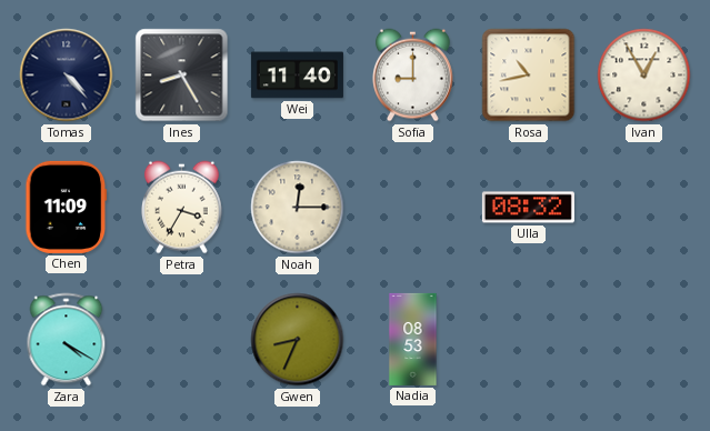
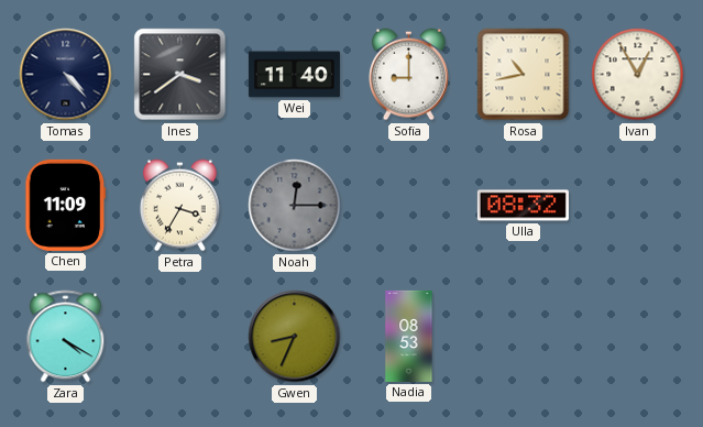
Ines: 8:25 -> 3:39 (180, 75)
Noah dial: cream -> grey (295, 206)
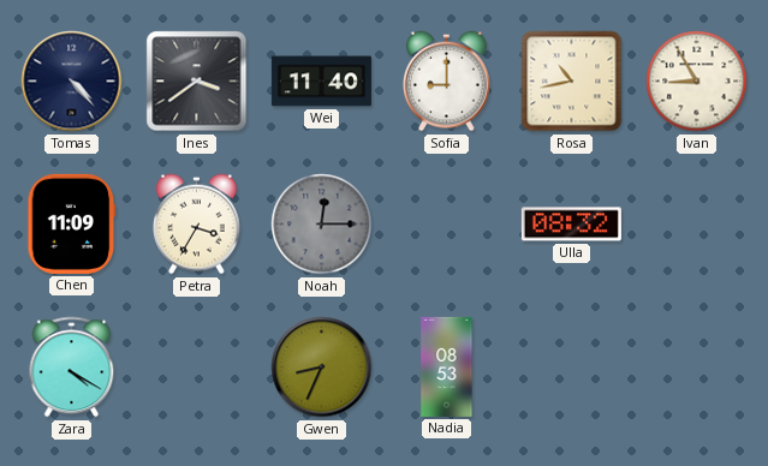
Ivan: 12:55 -> 8:55 (697, 82)
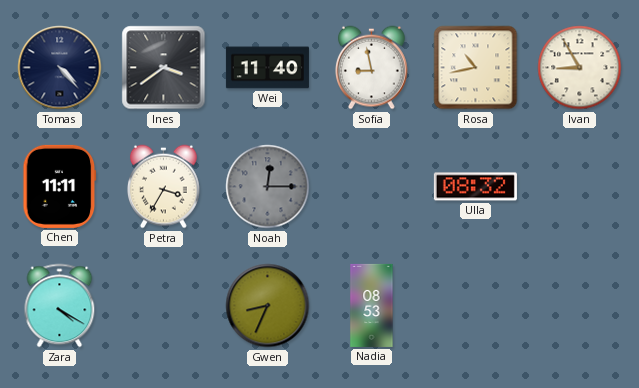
Sofia: 9:00 -> 8:58 (372, 68)
Chen: 11:09 -> 11:11 (60, 186)
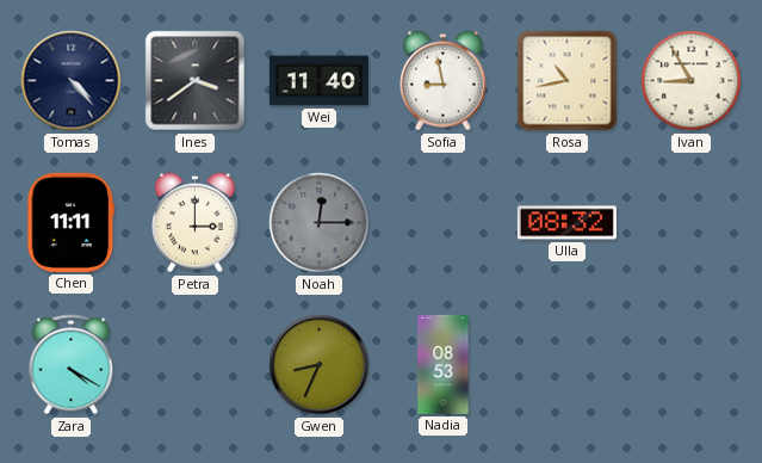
Petra: 3:35 -> 3:00 (196, 223)
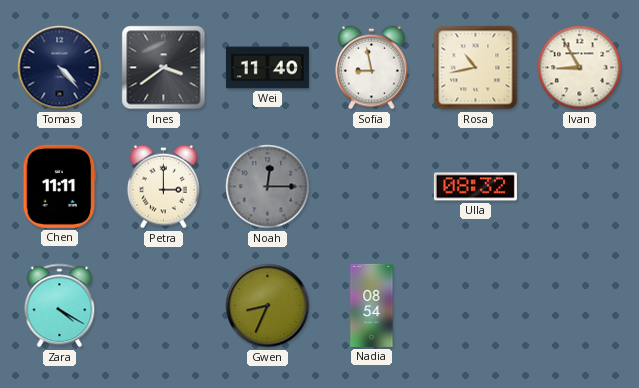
Nadia: 08:53 -> 08:54 (372, 305)
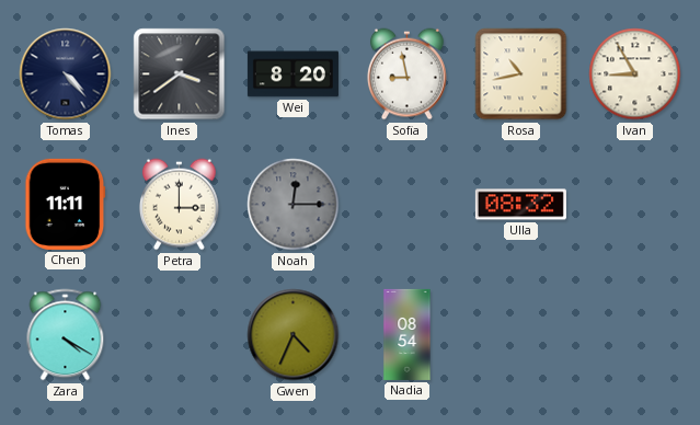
Wei: 11:40 -> 8:20 (292, 74)
Gwen: 8:34 -> 4:34 (294, 335)
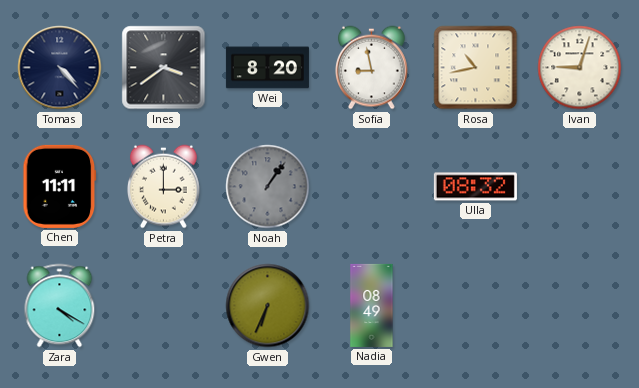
Ivan: 8:55 -> 9:03 (580, 68)
Noah: 12:15 -> 1:06 (268, 187)
Gwen: 4:34 -> 6:34 (268, 306)
Nadia: 08:54 -> 08:49 (372, 305)
